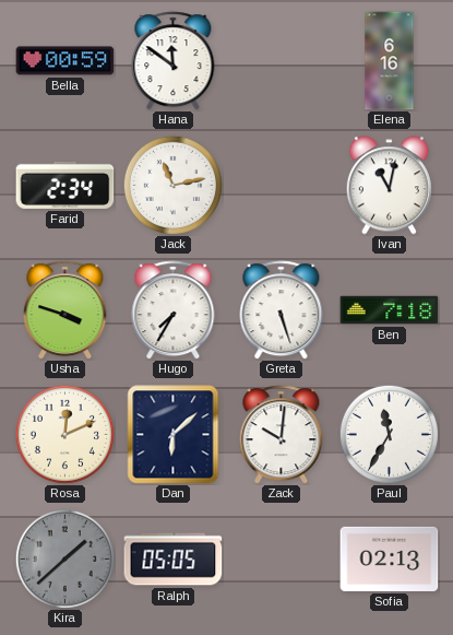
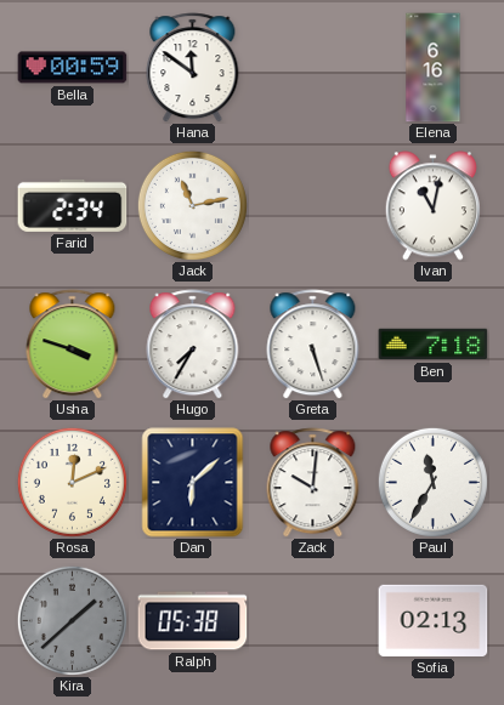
Ralph: 05:05 -> 05:38 (193, 621)
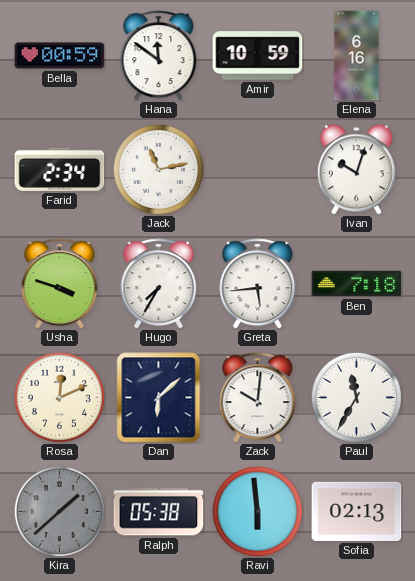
Amir: none -> 10:59 (258, 56)
Ivan: 11:02 -> 10:03 (356, 170)
Greta: 5:27 -> 5:44 (258, 284)
Ravi: none -> 5:59 (257, 511)
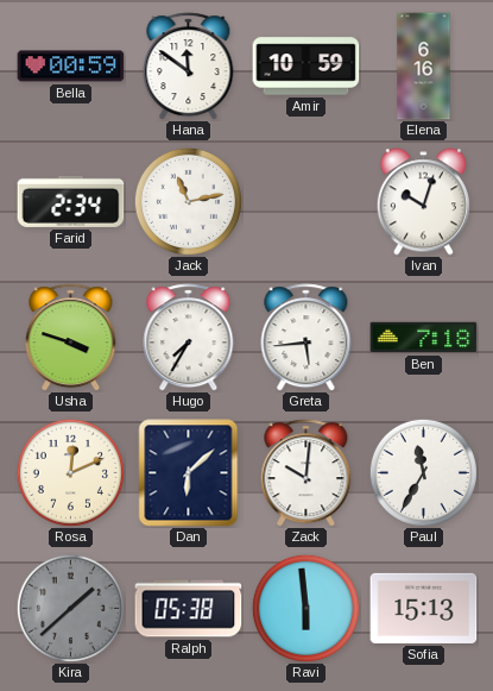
Sofia: 02:13 -> 15:13 (424, 608)
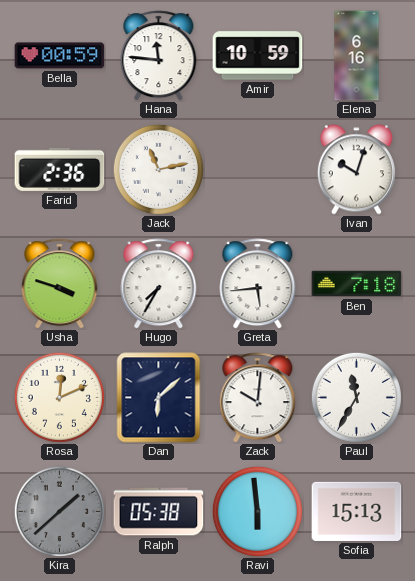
Hana: 11:51 -> 11:46 (159, 56)
Farid: 2:34 -> 2:36 (60, 169)
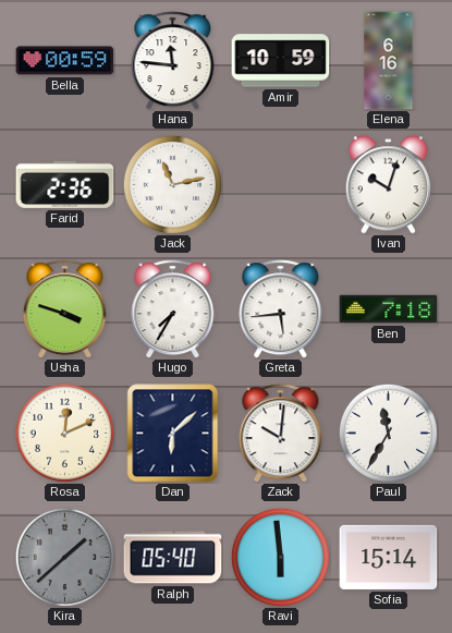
Ralph: 05:38 -> 05:40 (173, 558)
Sofia: 15:13 -> 15:14 (389, 557)
